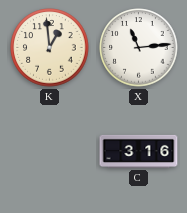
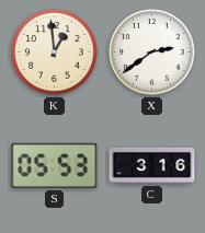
X: 11:14 -> 2:39 (152, 53)
S: none -> 05:53 (55, 165)
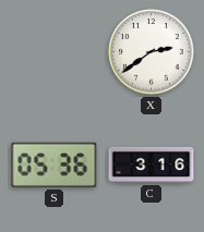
K: 12:59 -> none (55, 53)
S: 05:53 -> 05:36 (55, 164)
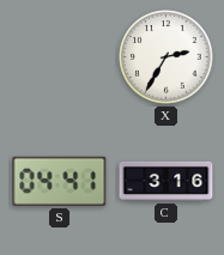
X: 2:39 -> 2:35 (167, 57)
S: 05:36 -> 04:41 (60, 181)
